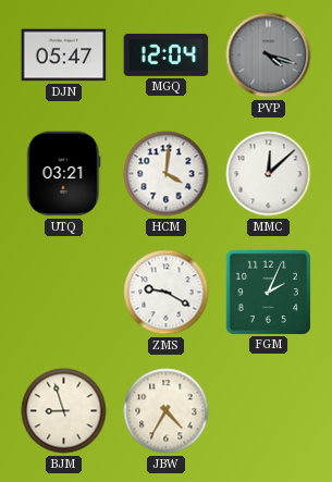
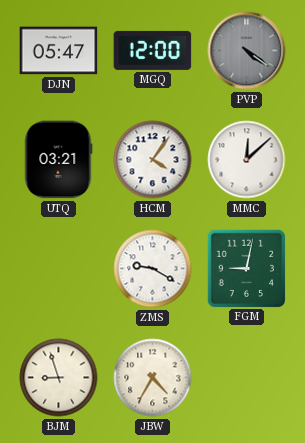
MGQ: 12:04 -> 12:00 (153, 50)
PVP: 4:18 -> 4:21 (247, 51)
HCM: 4:01 -> 4:06 (153, 160)
FGM: 2:04 -> 9:02 (246, 268)
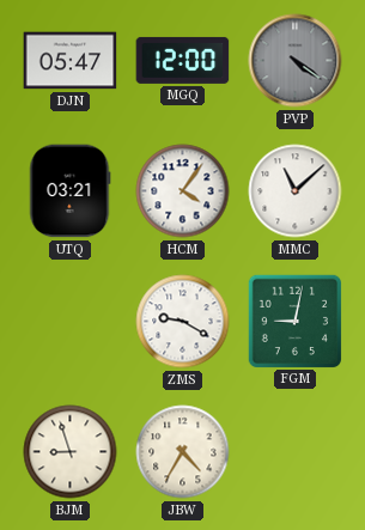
MMC: 12:08 -> 11:08 (296, 191)
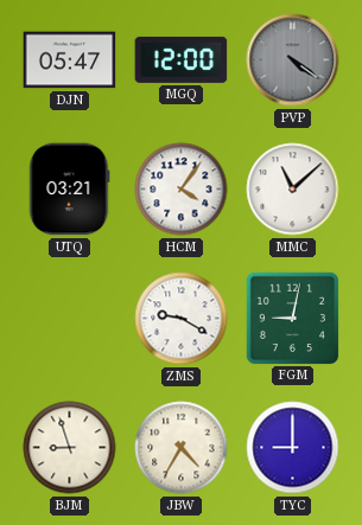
TYC: none -> 9:00 (293, 448)
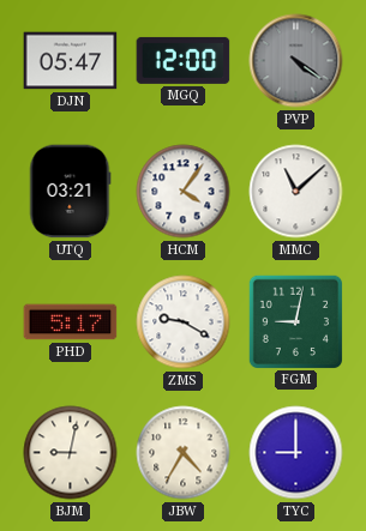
PHD: none -> 5:17 (71, 322)
BJM: 8:57 -> 9:02 (71, 453)
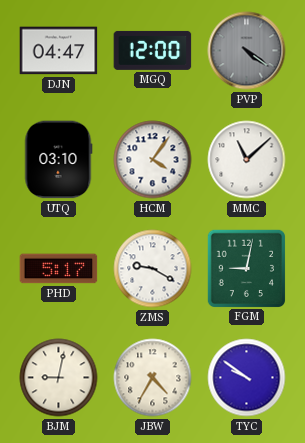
DJN: 05:47 -> 04:47 (59, 51)
UTQ: 03:21 -> 03:10 (58, 160)
TYC: 9:00 -> 9:51 (247, 378)
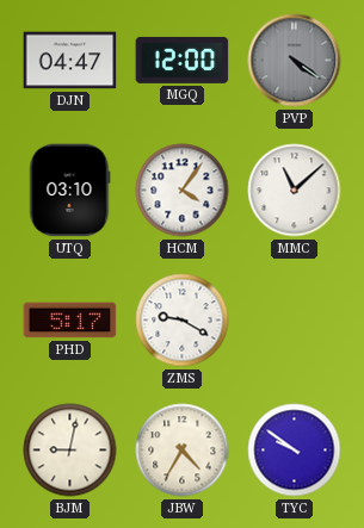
FGM: 9:02 -> none (246, 268)
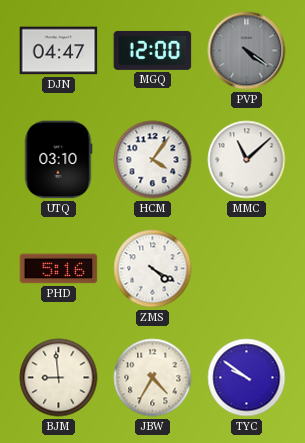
PHD: 5:17 -> 5:16 (59, 269)
ZMS: 9:20 -> 4:20 (153, 269)
BJM: 9:02 -> 8:59 (59, 378)
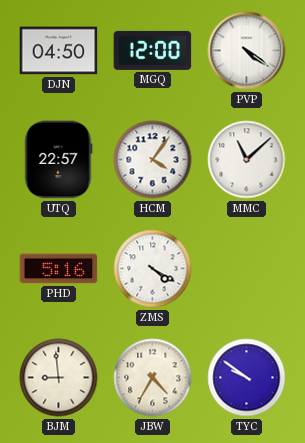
DJN: 04:47 -> 04:50 (59, 51)
PVP dial: grey -> white (247, 51)
UTQ: 03:10 -> 22:57 (58, 160)
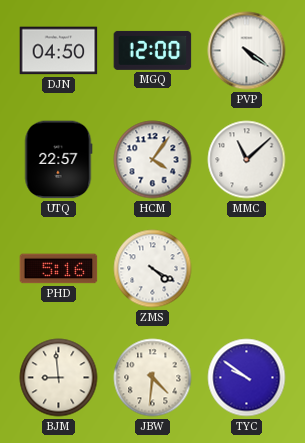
JBW: 4:35 -> 4:31 (153, 378)
